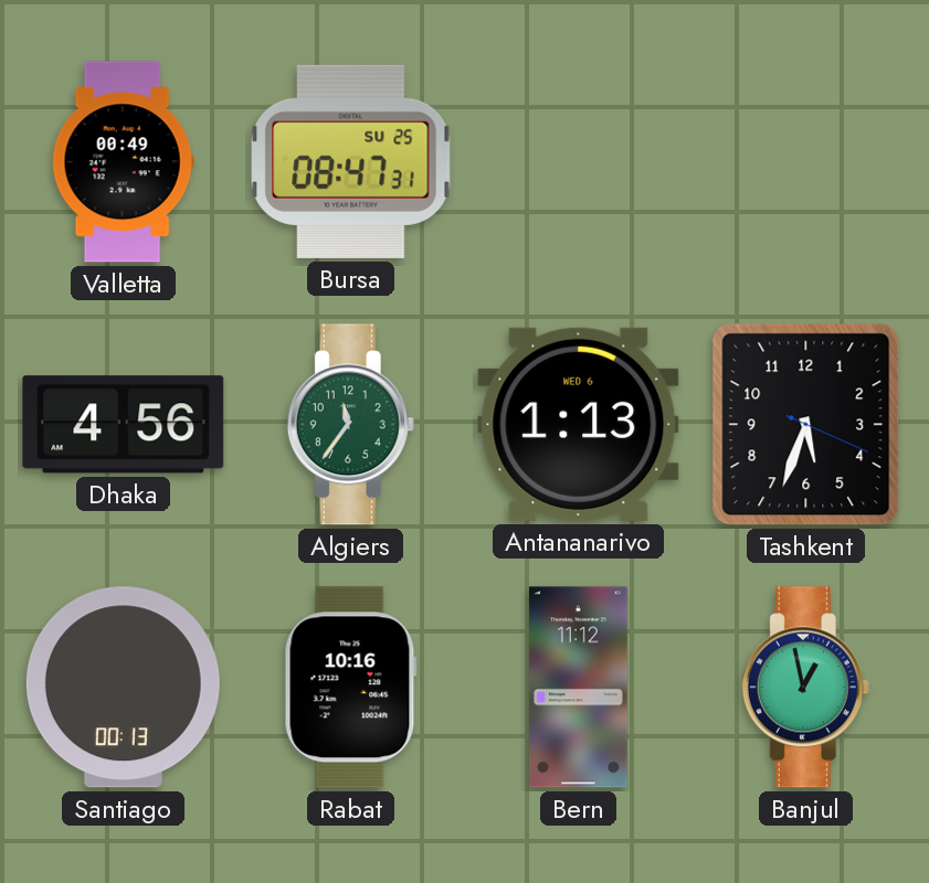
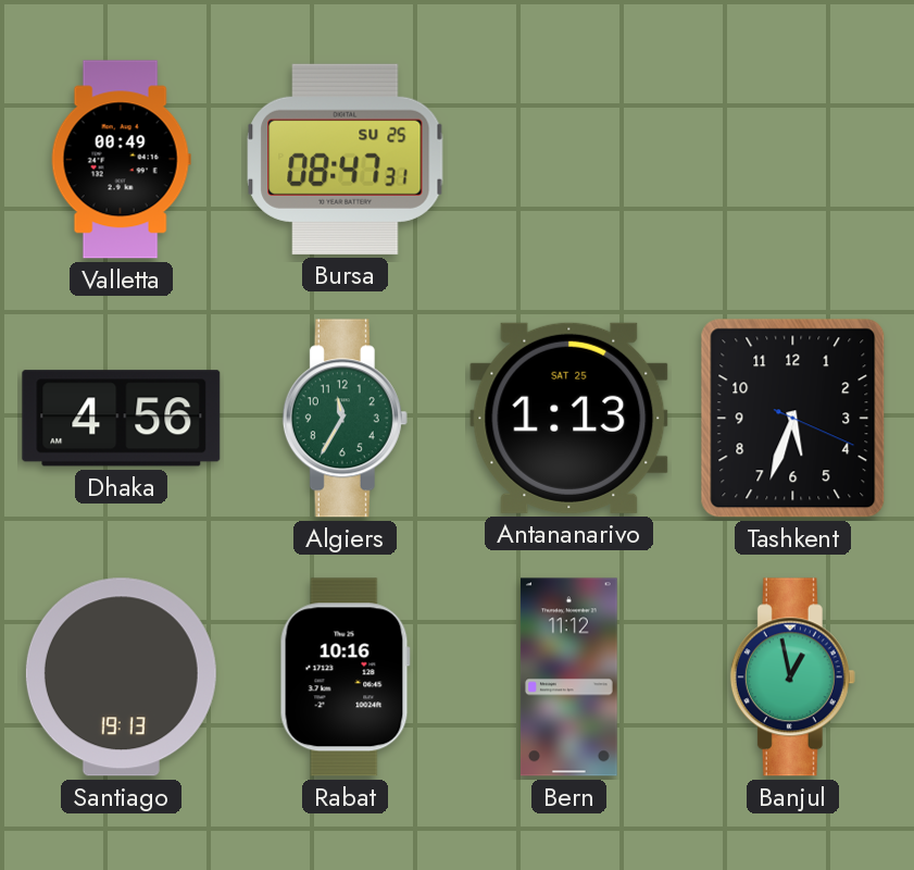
Algiers: 11:36 -> 11:35 (345, 419)
Antananarivo date: WED 6 -> SAT 25 (569, 418)
Santiago: 00:13 -> 19:13 (121, 678)
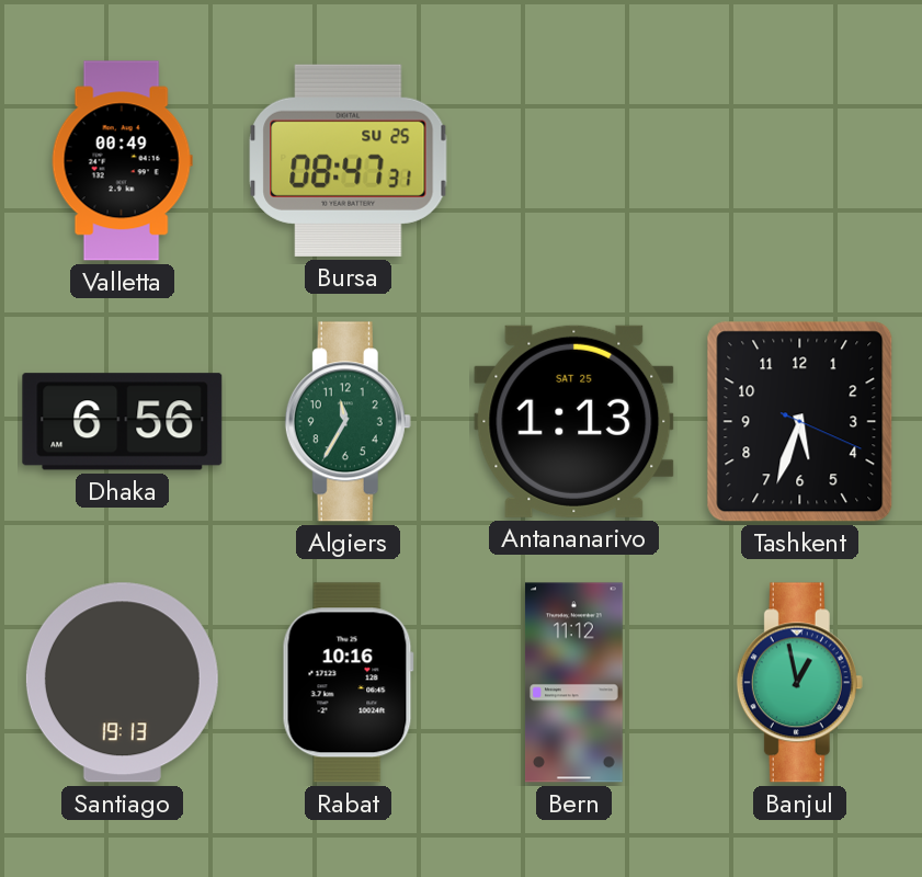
Dhaka: 4:56 -> 6:56 (123, 422)
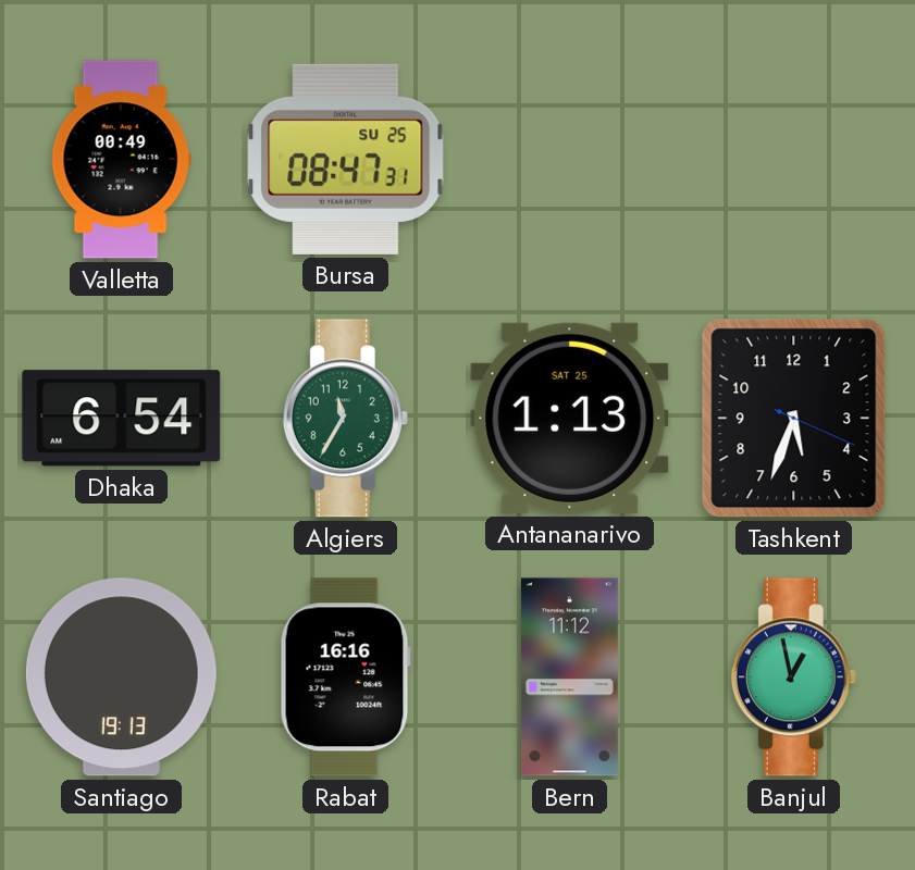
Dhaka: 6:56 -> 6:54 (122, 419)
Rabat: 10:16 -> 16:16 (345, 678)
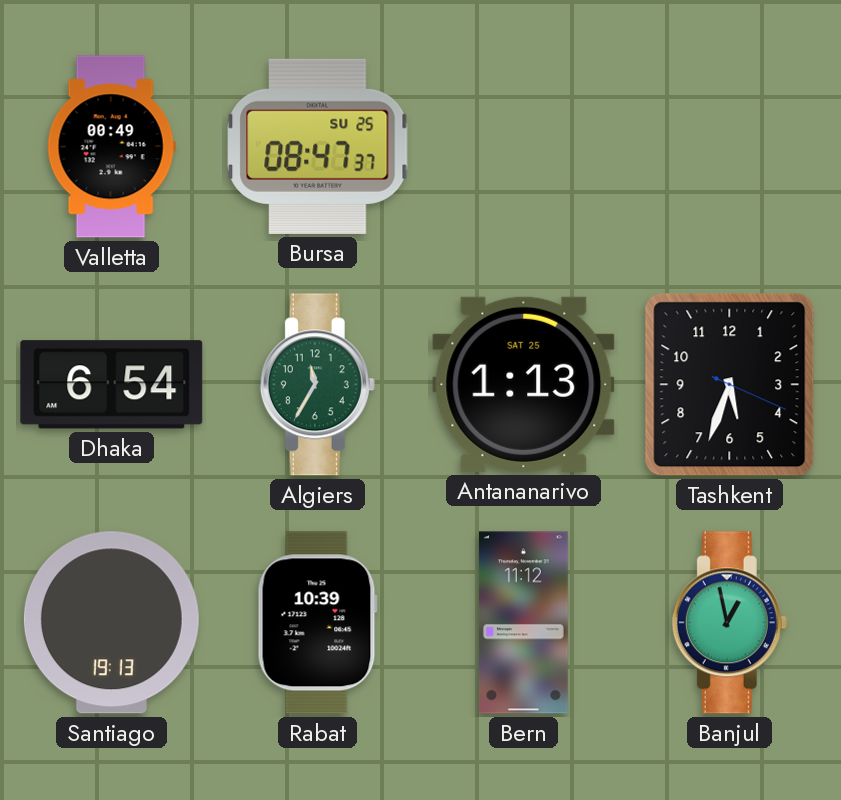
Bursa: 08:47:31 -> 08:47:37 (318, 146)
Rabat: 16:16 -> 10:39 (317, 623)
